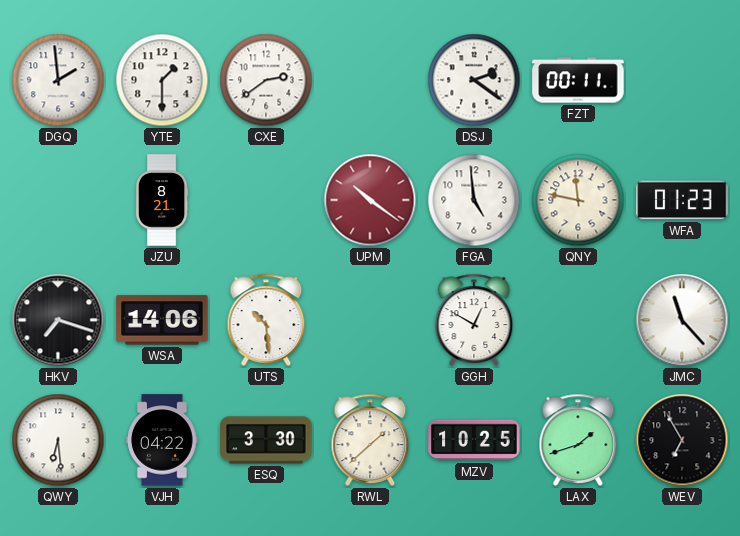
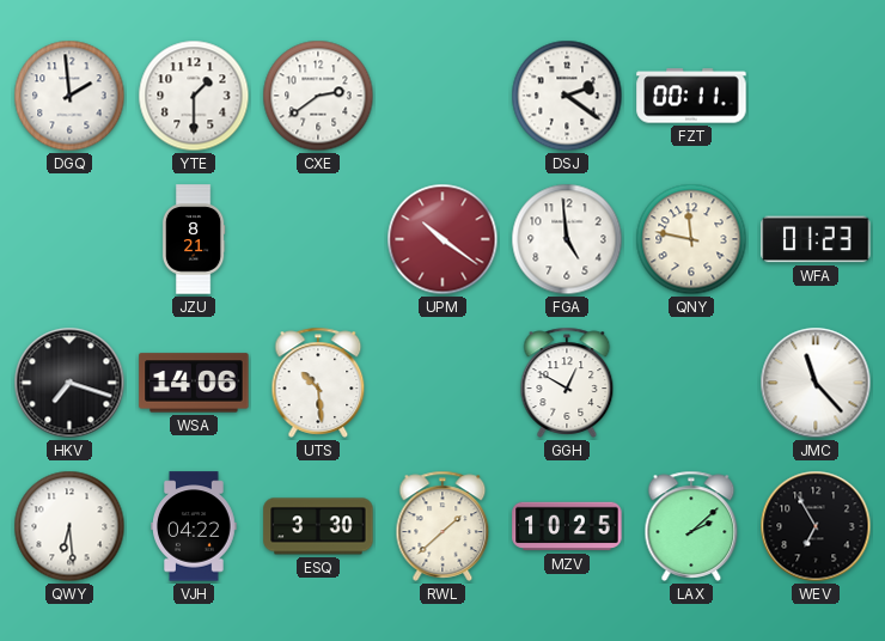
LAX: 1:42 -> 2:08 (691, 526)
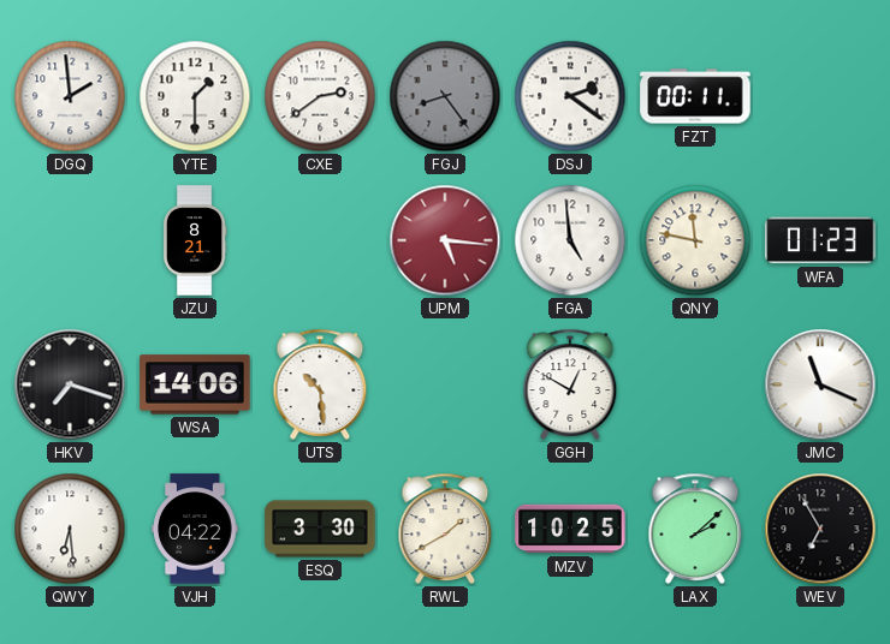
FGJ: none -> 8:24 (445, 96)
UPM: 10:21 -> 5:16 (445, 240)
JMC: 11:23 -> 11:19 (820, 384)
RWL: 1:38 -> 1:40 (445, 529)
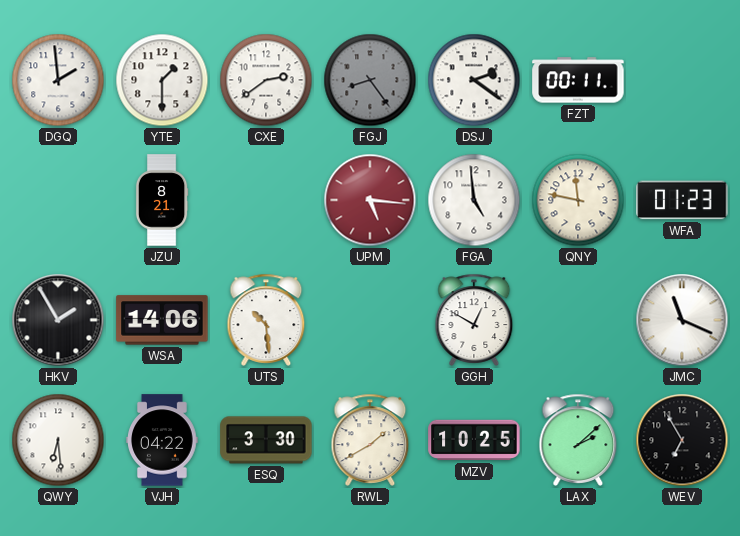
HKV: 7:18 -> 1:55 (58, 320)
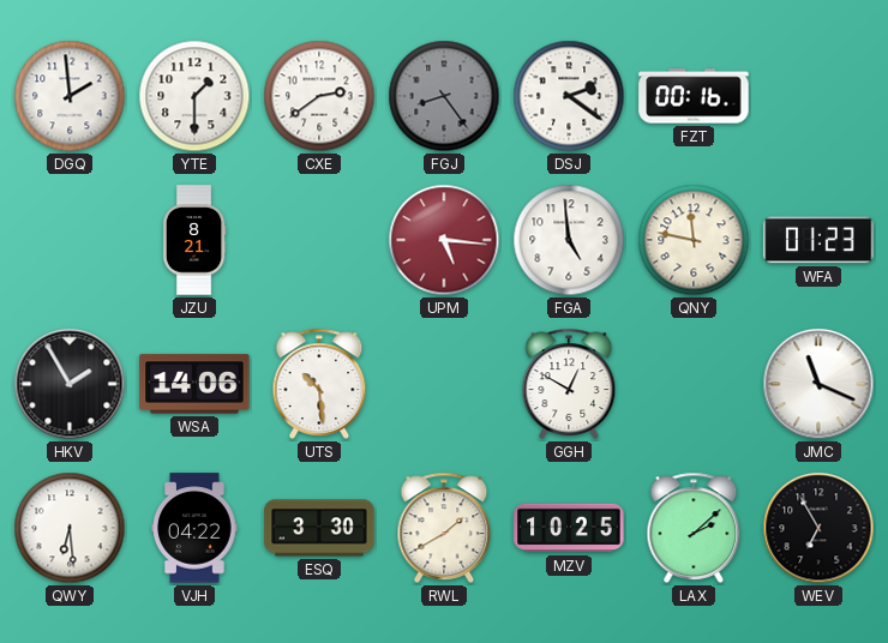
FZT: 00:11 -> 00:16 (694, 96)
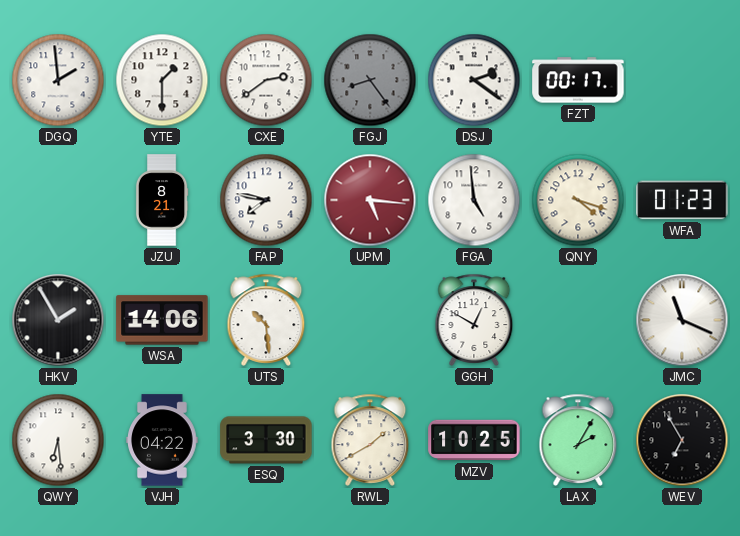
FZT: 00:16 -> 00:17 (578, 80)
FAP: none -> 7:47 (266, 200)
QNY: 11:47 -> 4:18 (578, 200)
LAX: 2:08 -> 2:05 (578, 440)
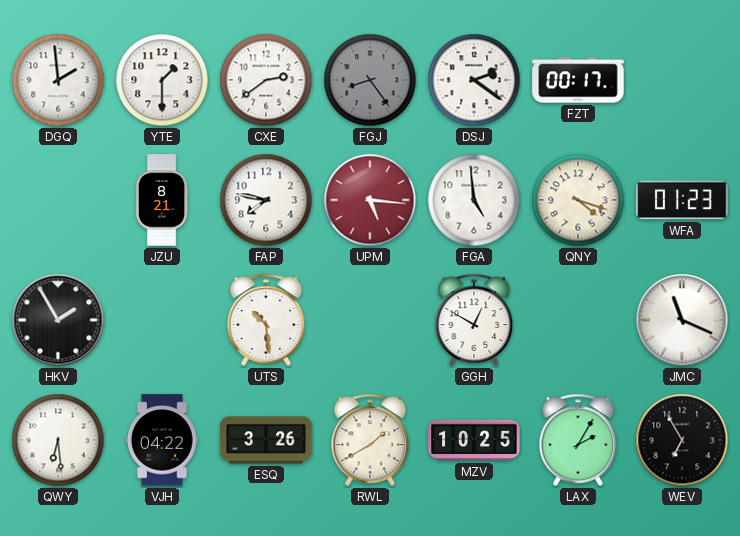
WSA: 14:06 -> none (162, 320)
ESQ: 3:30 -> 3:26 (266, 440)
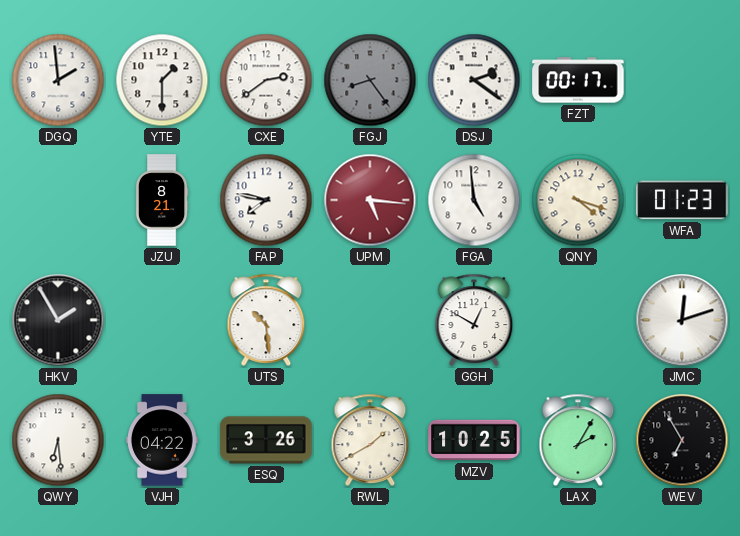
JMC: 11:19 -> 12:12 (682, 320)
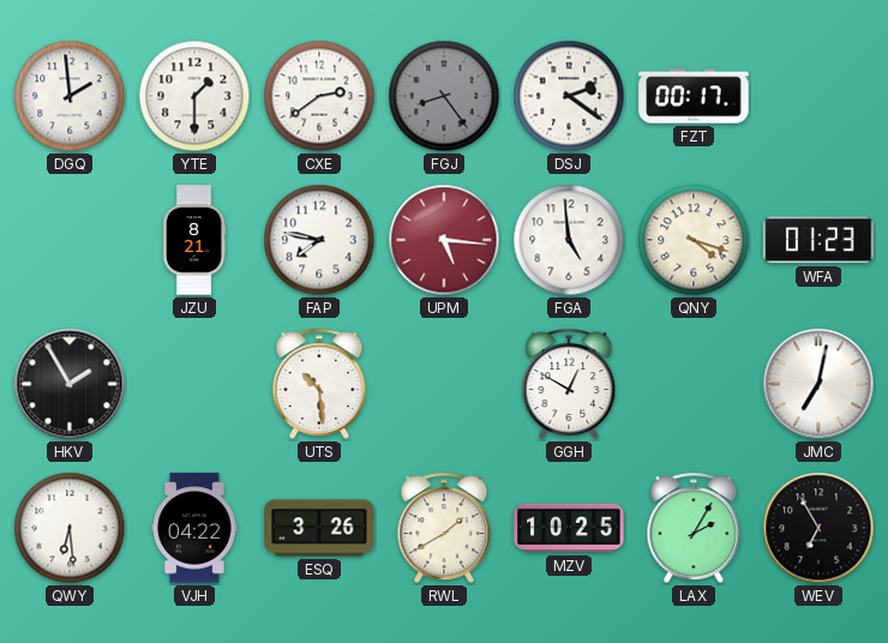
JMC: 12:12 -> 7:02 (818, 384)
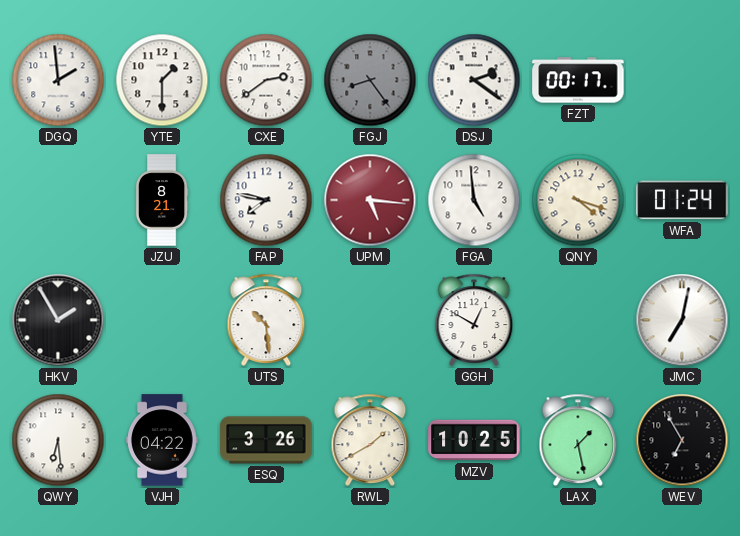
WFA: 01:23 -> 01:24 (682, 200)
LAX: 2:05 -> 1:28 (578, 440)
